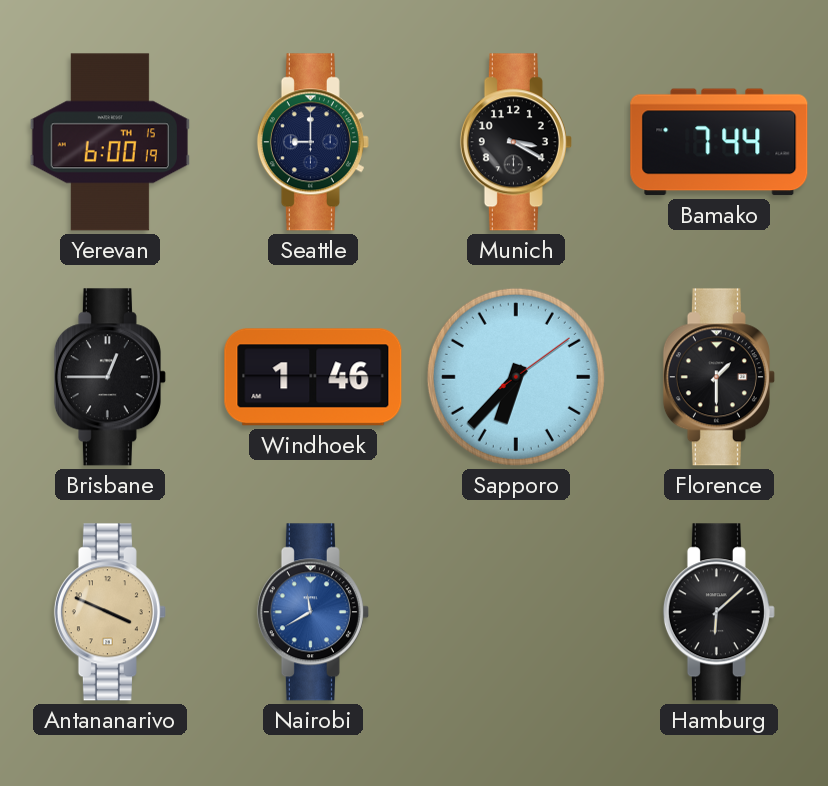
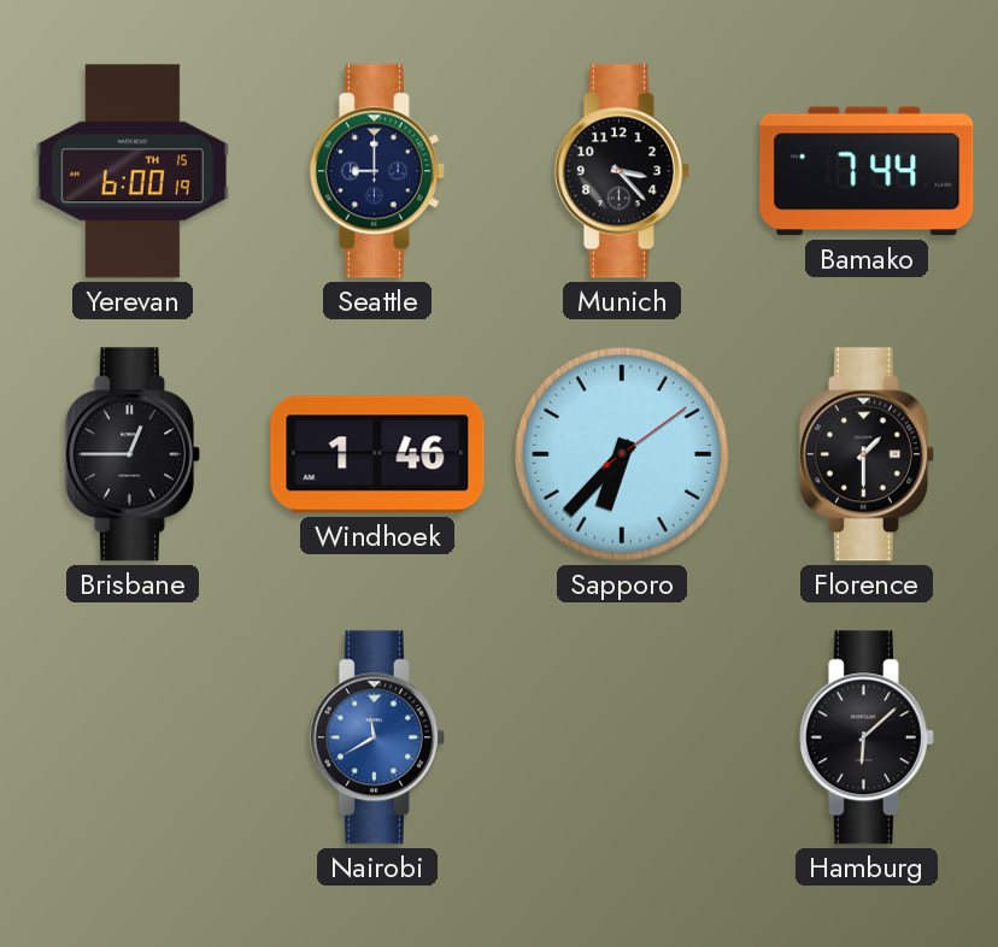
Munich: 3:20 -> 3:23 (622, 171)
Antananarivo: 3:49 -> none (110, 612)
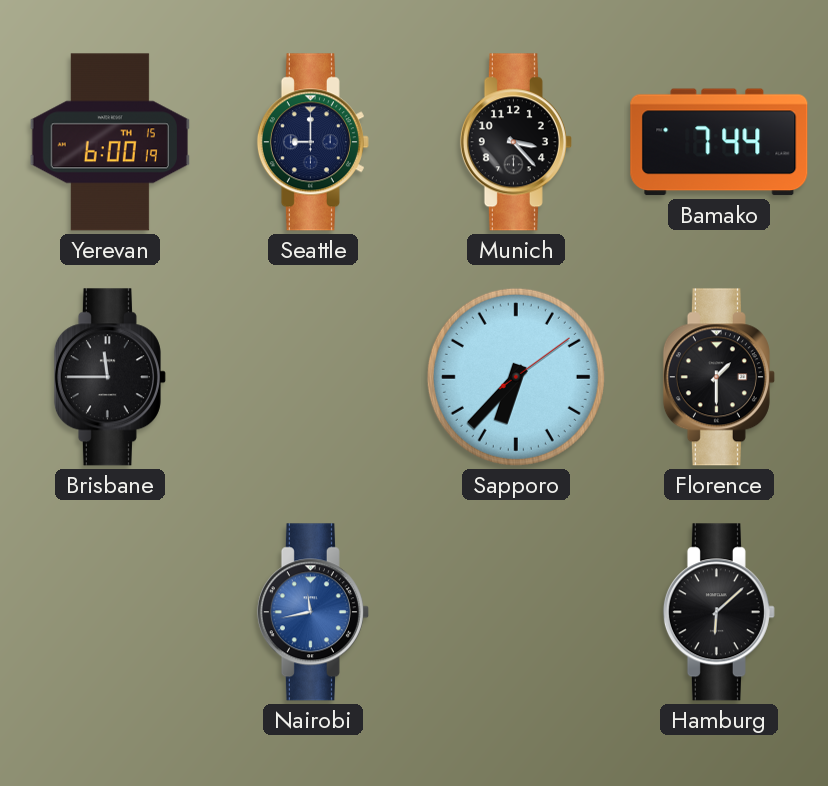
Brisbane: 12:45 -> 11:45 (110, 377)
Windhoek: 1:46 -> none (377, 454)
Nairobi: 11:40 -> 11:43 (313, 612)
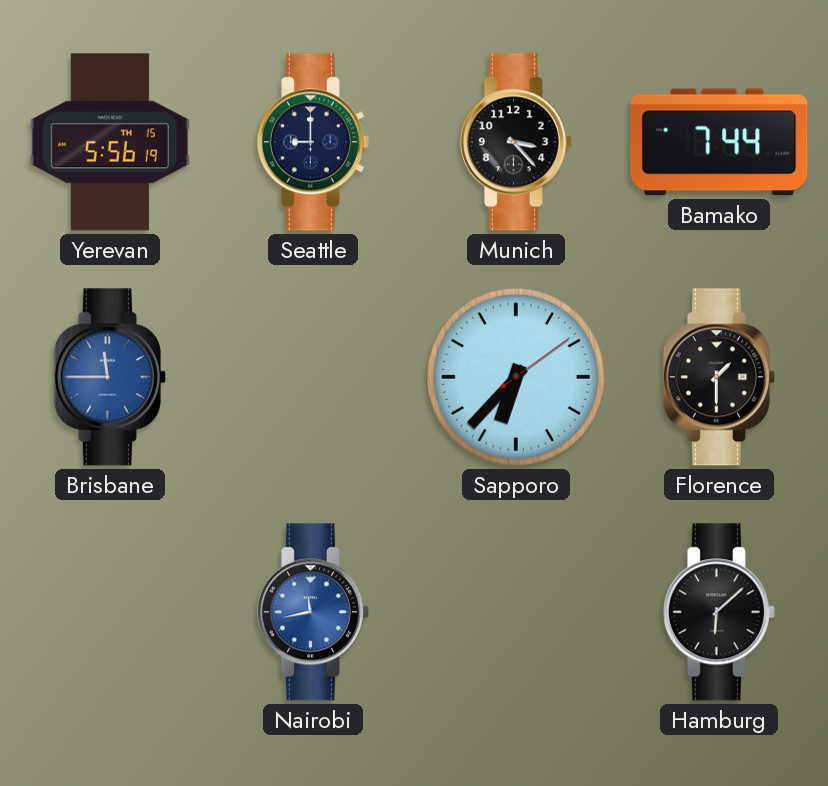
Yerevan: 6:00 -> 5:56 (110, 142)
Brisbane dial: black -> blue (110, 377)
